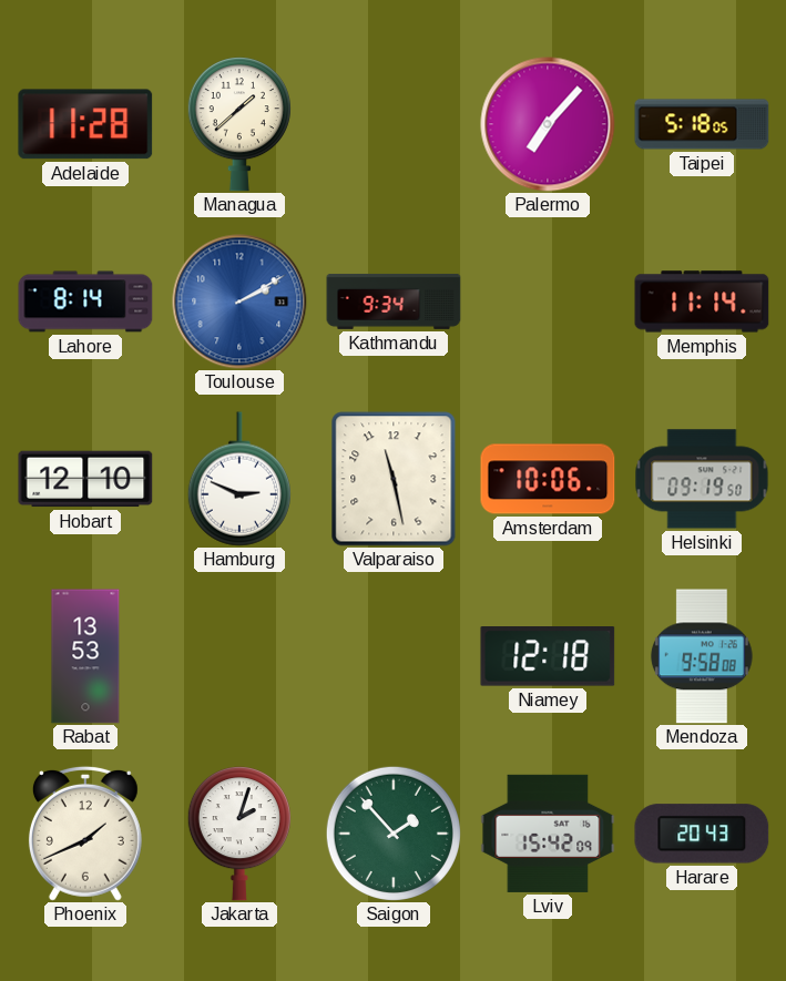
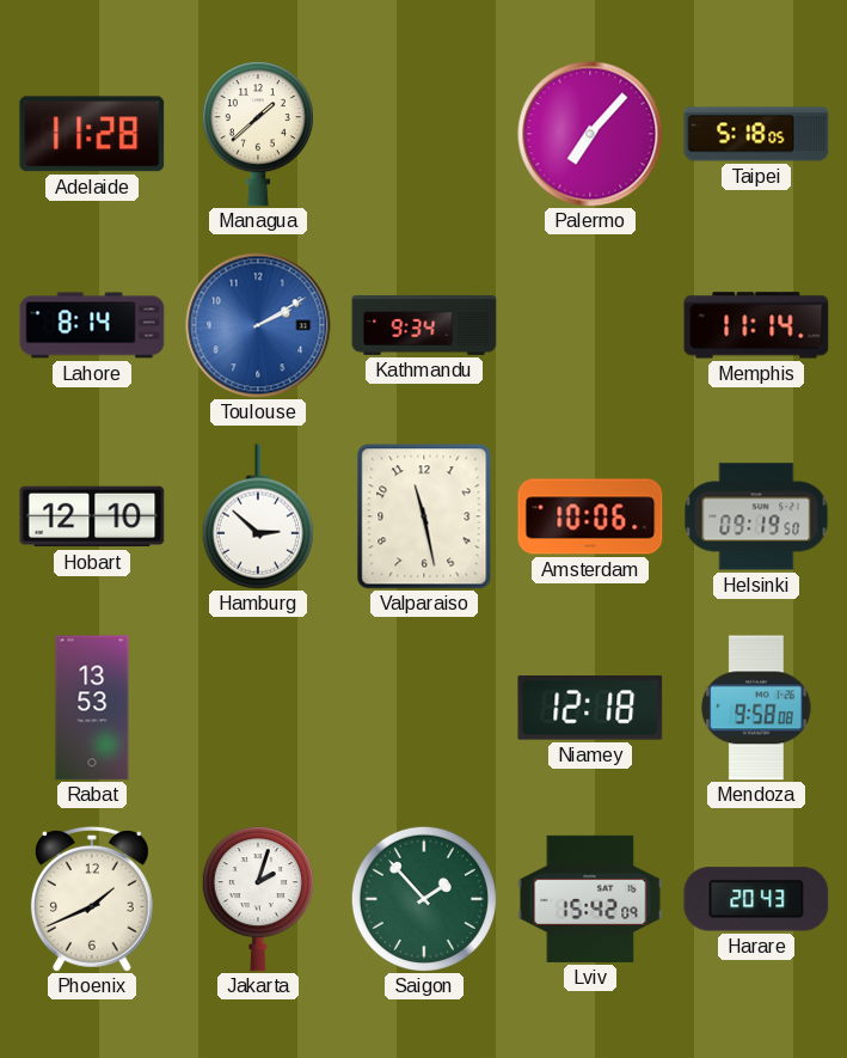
Hamburg: 2:49 -> 2:52 (258, 516)
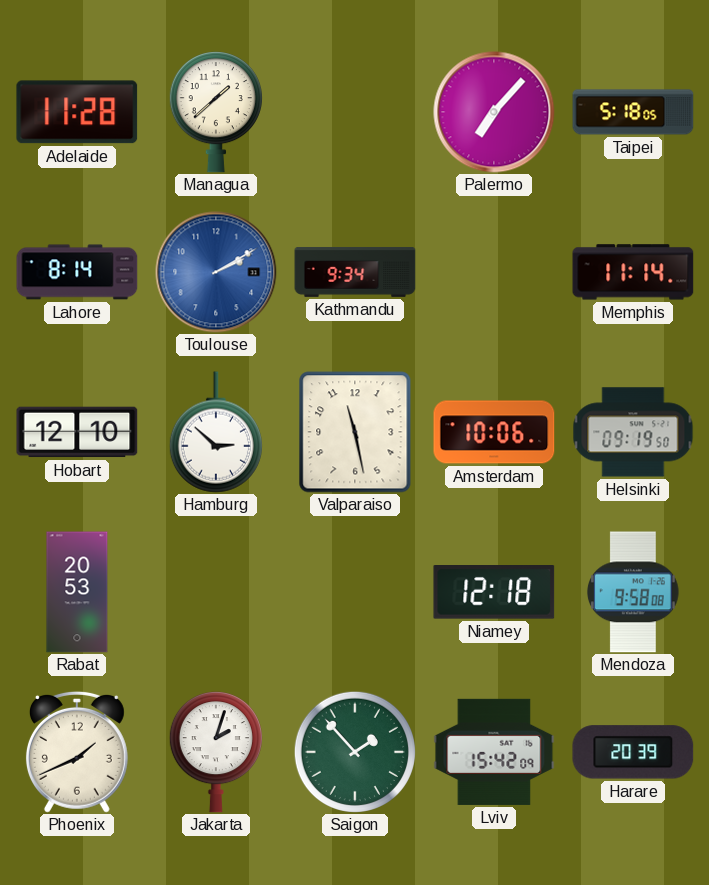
Rabat: 13:53 -> 20:53 (77, 592)
Harare: 20:43 -> 20:39 (633, 752)
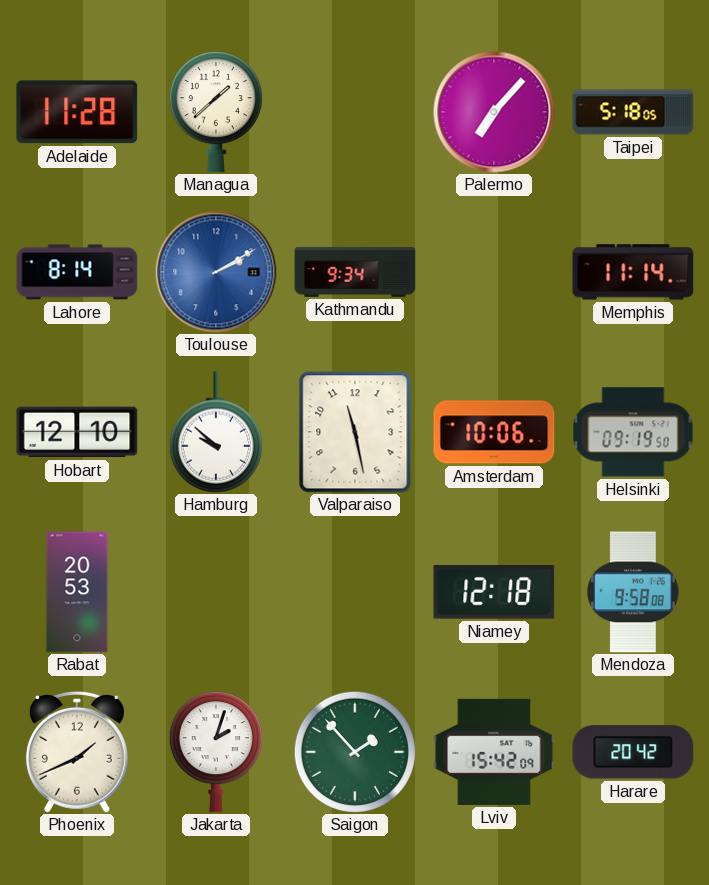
Hamburg: 2:52 -> 9:52 (216, 432)
Harare: 20:39 -> 20:42 (633, 752)
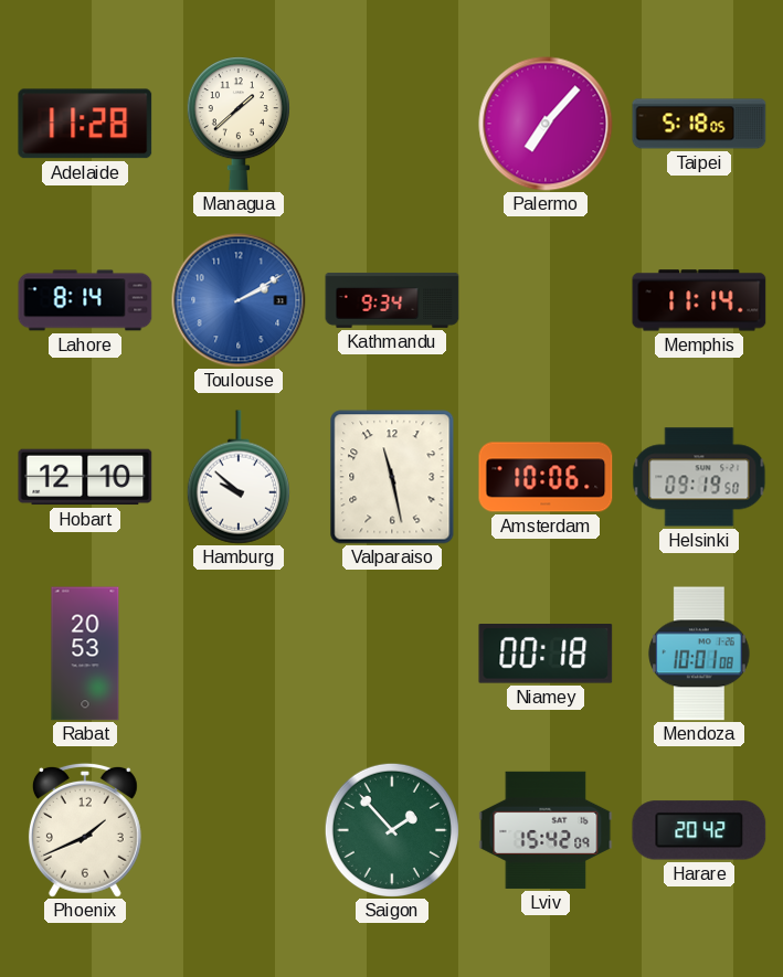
Niamey: 12:18 -> 00:18 (546, 655)
Mendoza: 9:58 -> 10:01 (699, 654)
Jakarta: 2:03 -> none (216, 752)
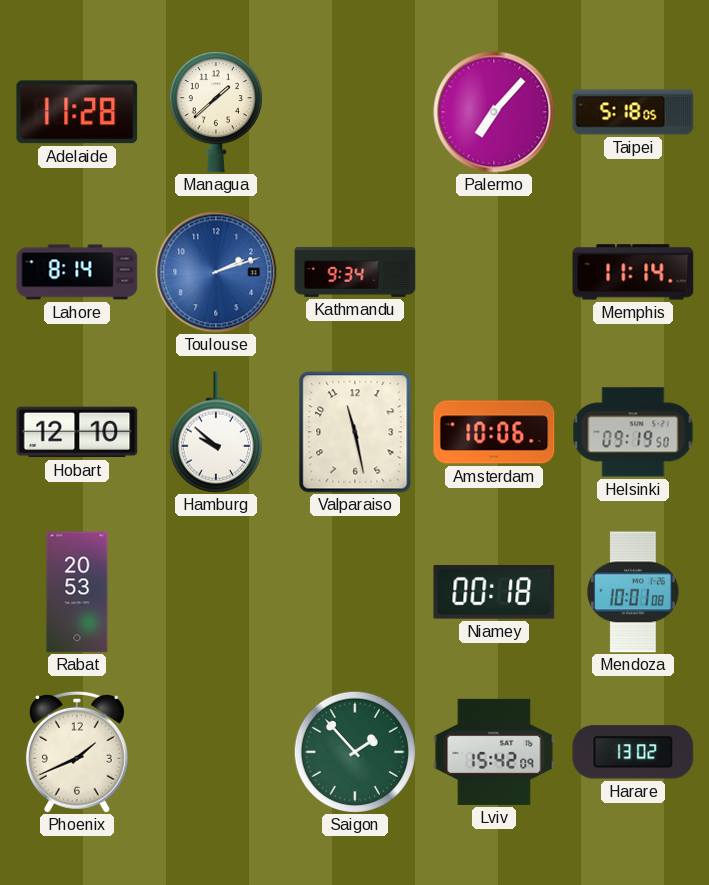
Toulouse: 2:10 -> 2:12 (216, 272)
Harare: 20:42 -> 13:02 (633, 752)
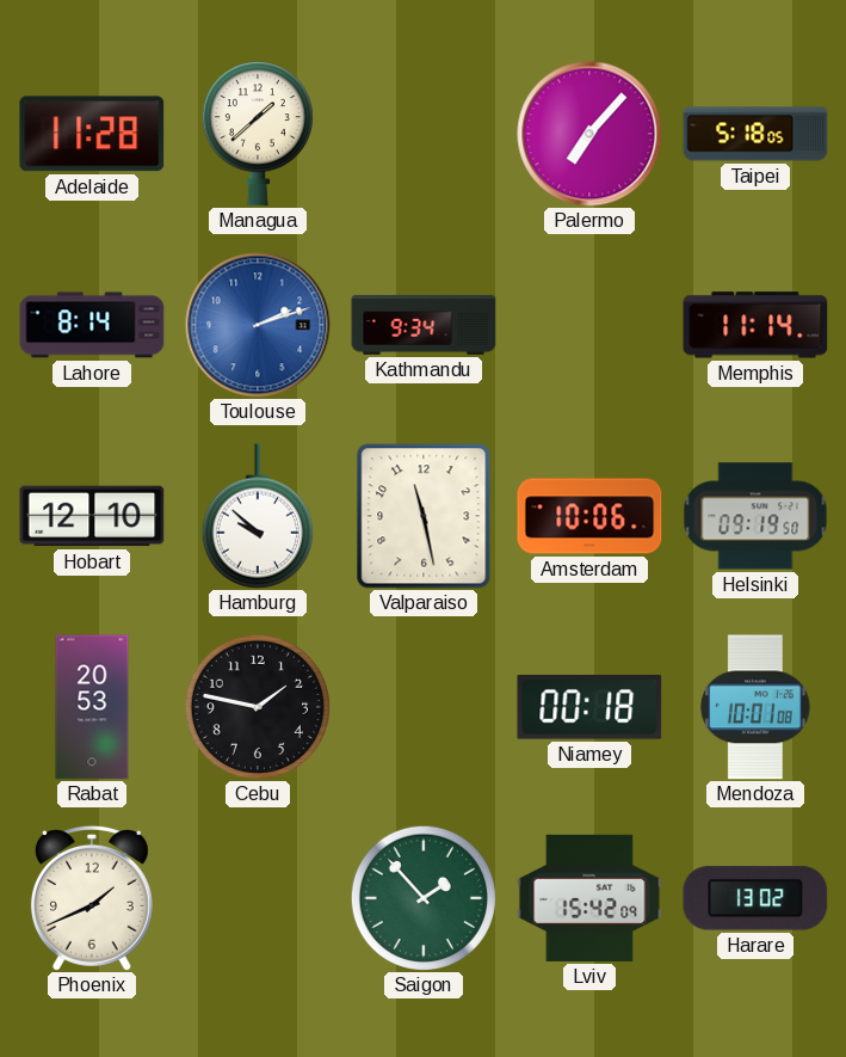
Cebu: none -> 1:47 (258, 707)
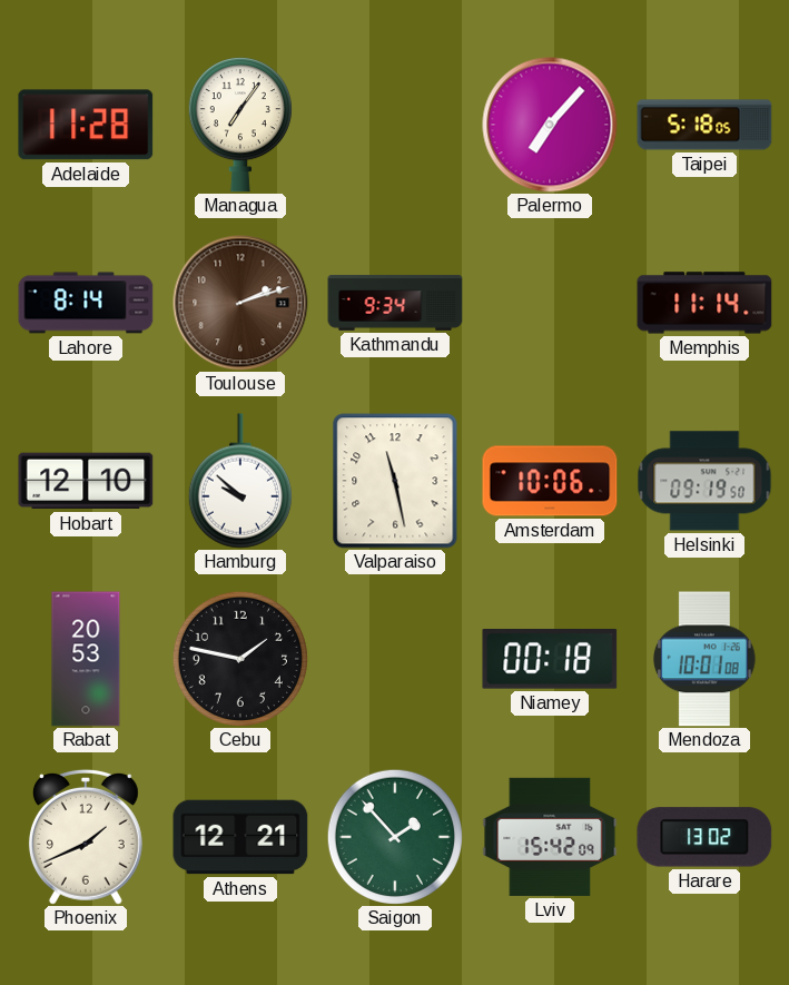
Managua: 1:38 -> 7:06 (240, 125)
Toulouse dial: blue -> brown (240, 303)
Athens: none -> 12:21 (240, 837)
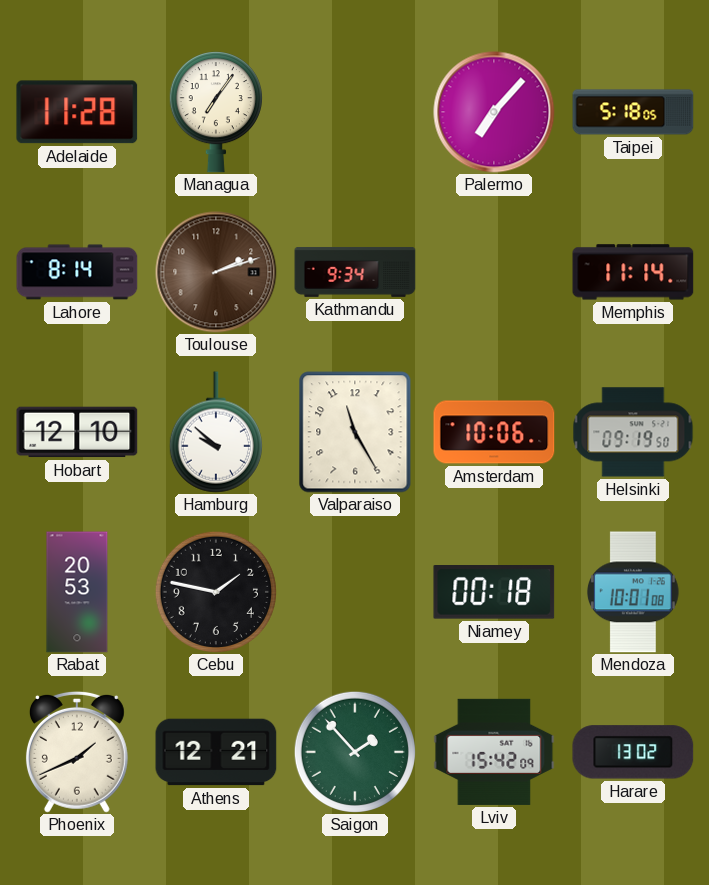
Valparaiso: 11:28 -> 11:25 (355, 432)
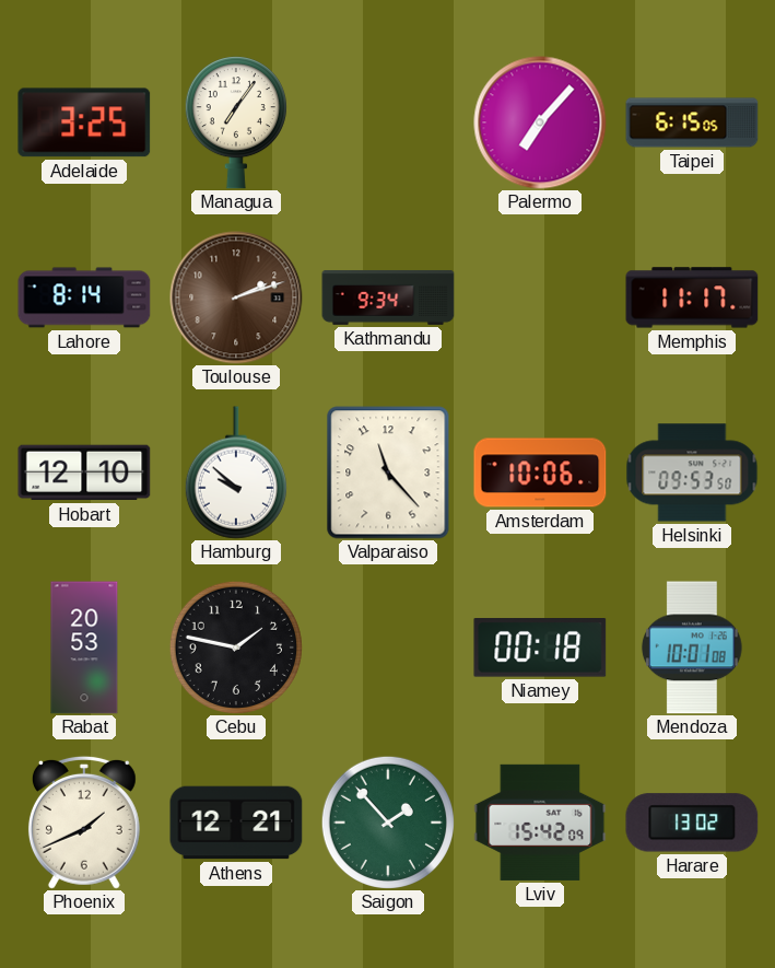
Adelaide: 11:28 -> 3:25 (84, 123)
Taipei: 5:18 -> 6:15 (692, 123)
Memphis: 11:14 -> 11:17 (692, 298)
Valparaiso: 11:25 -> 11:23 (388, 473)
Helsinki: 09:19 -> 09:53 (692, 473)
